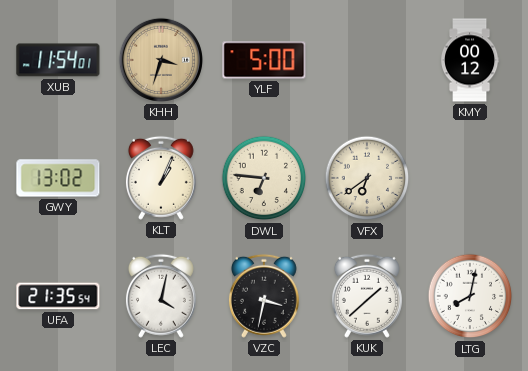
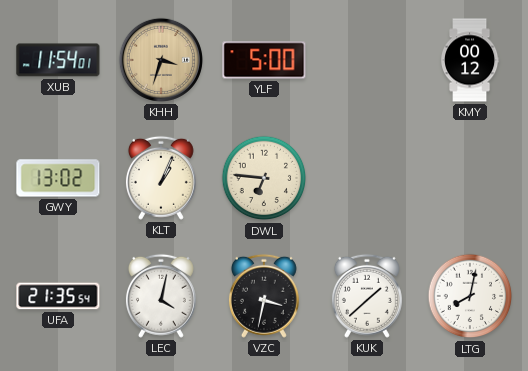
VFX: 6:39 -> none (367, 178)
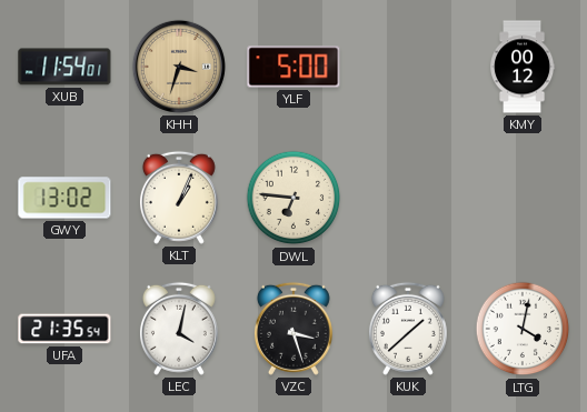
VZC: 3:32 -> 3:27 (293, 329)
LTG: 8:02 -> 4:02 (523, 329)
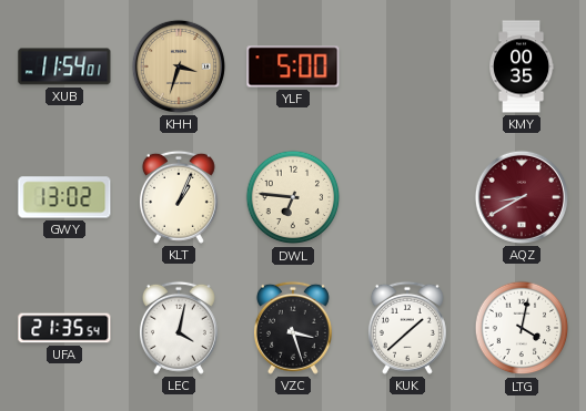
KMY: 00:12 -> 00:35 (523, 66)
AQZ: none -> 8:40 (522, 197)
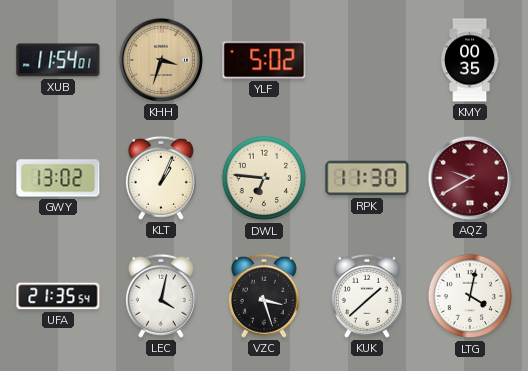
YLF: 5:00 -> 5:02 (264, 60)
RPK: none -> 11:30 (367, 178)
AQZ: 8:40 -> 9:40 (470, 178)
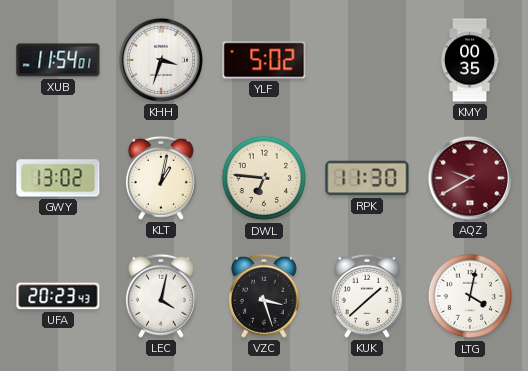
KHH dial: champagne -> white (161, 60)
KLT: 1:04 -> 1:02 (161, 178)
UFA: 21:35 -> 20:23 (58, 296)
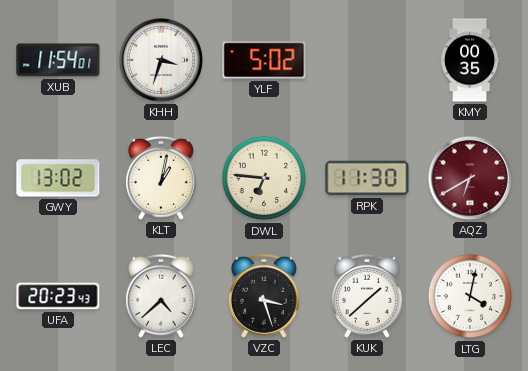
AQZ: 9:40 -> 6:40 (470, 178)
LEC: 4:02 -> 4:38 (161, 296)
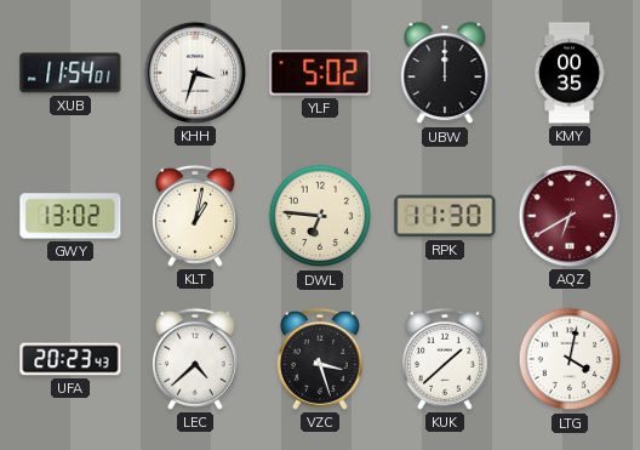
UBW: none -> 12:00 (445, 74)
